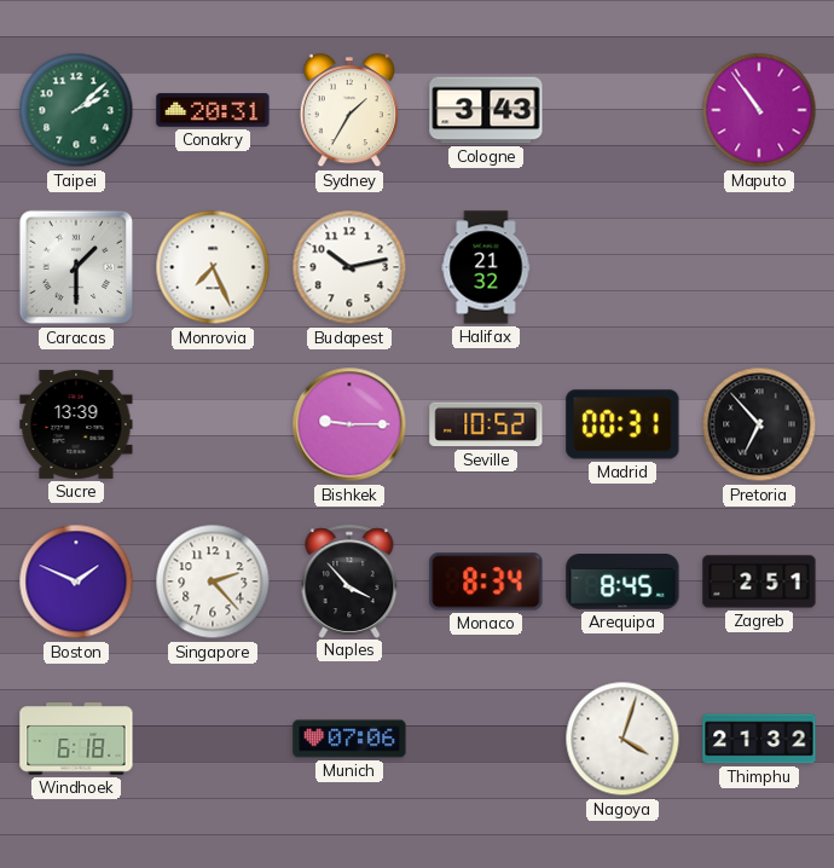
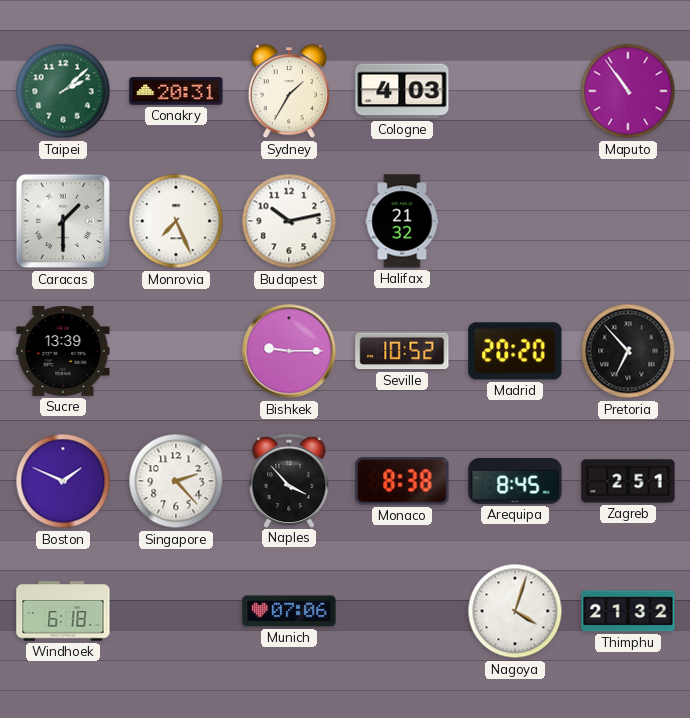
Cologne: 3:43 -> 4:03 (402, 91)
Madrid: 00:31 -> 20:20 (515, 351)
Monaco: 8:34 -> 8:38 (402, 481)
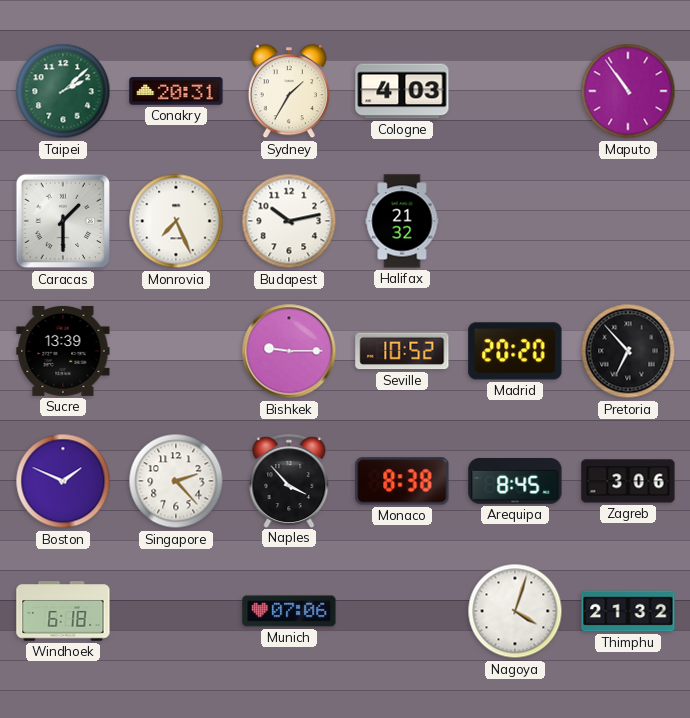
Zagreb: 2:51 -> 3:06 (628, 481)
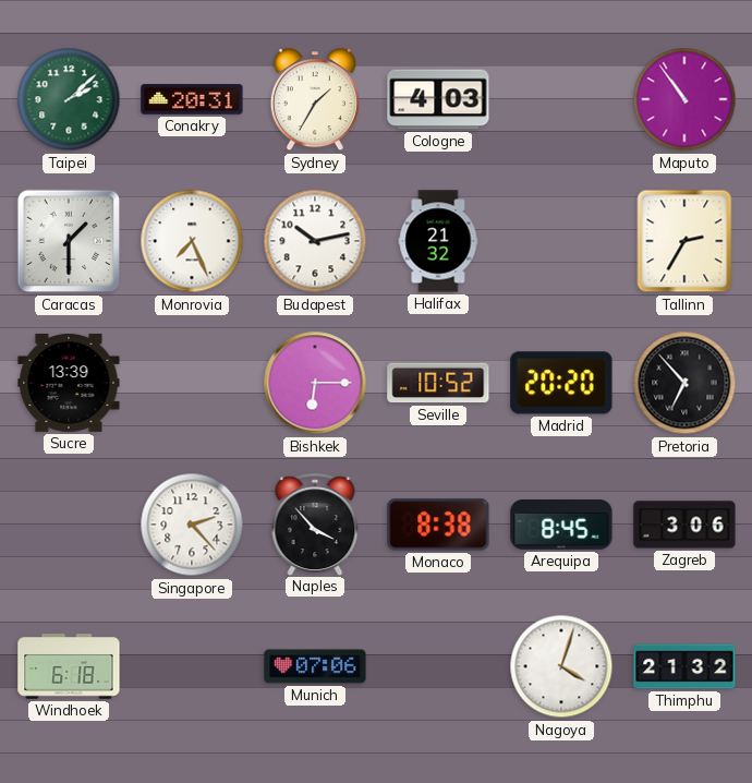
Tallinn: none -> 2:35 (684, 241)
Bishkek: 9:15 -> 6:15 (315, 383)
Boston: 1:49 -> none (63, 481)
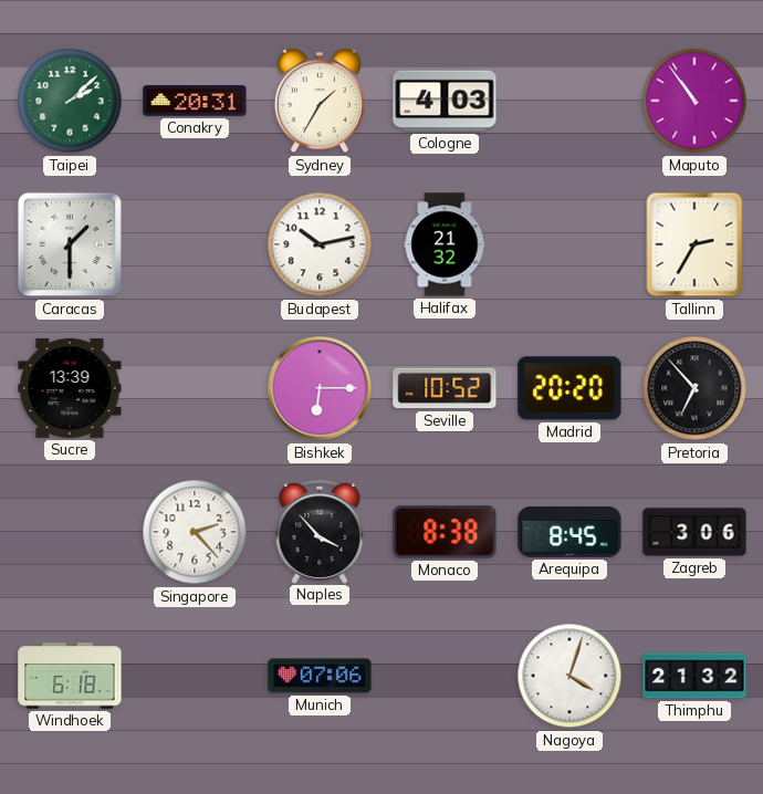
Monrovia: 7:26 -> none (192, 241)
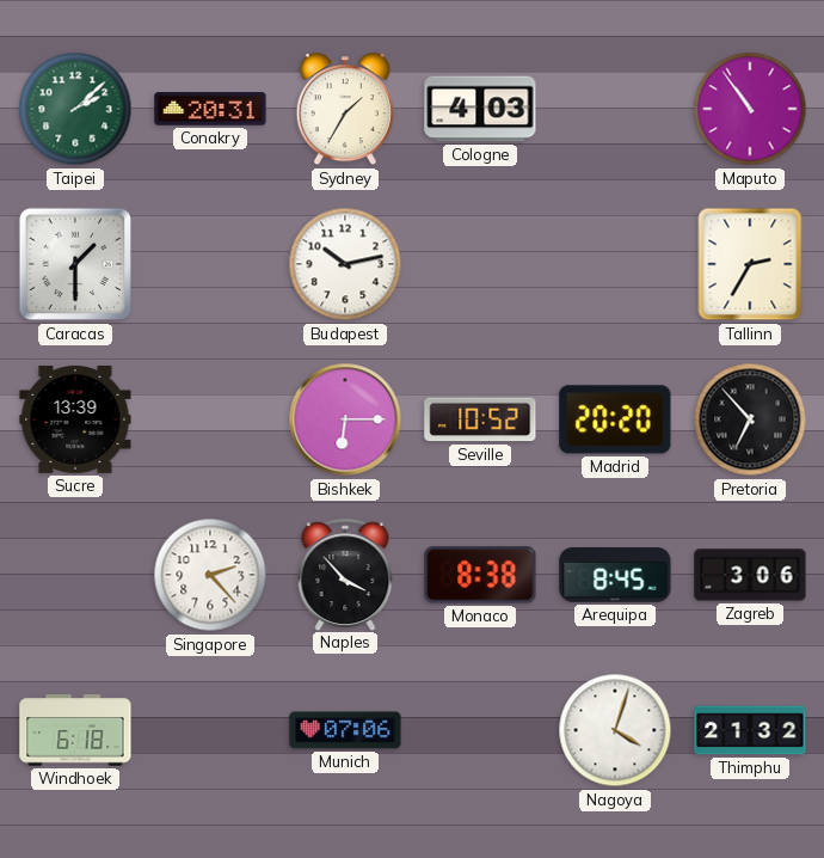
Halifax: 21:32 -> none (445, 244)
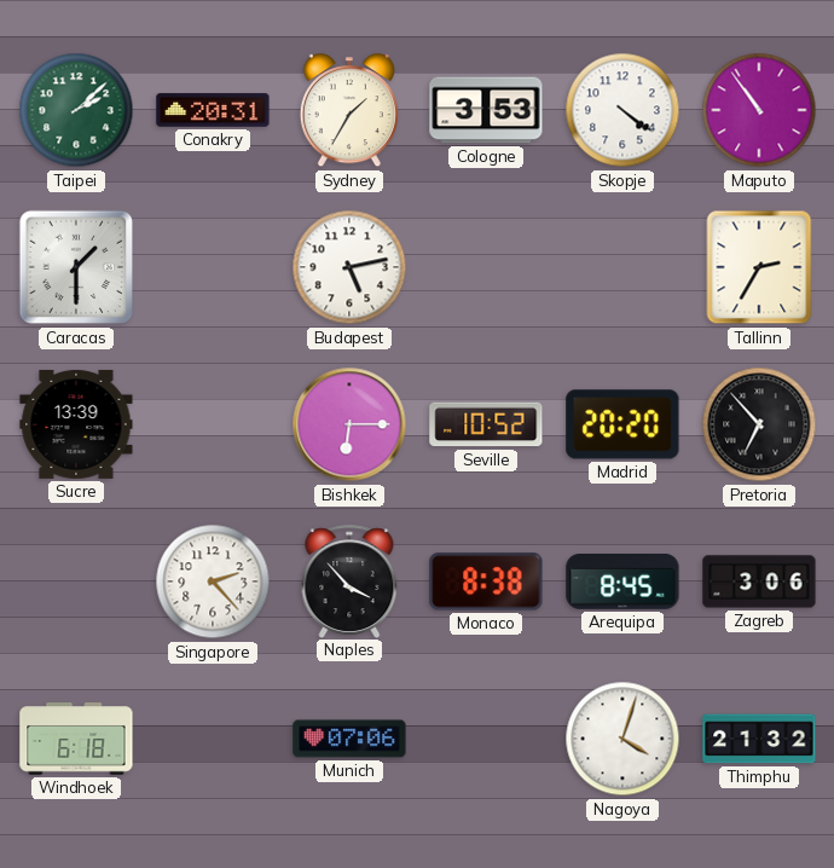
Cologne: 4:03 -> 3:53 (486, 110)
Skopje: none -> 4:21 (622, 110)
Budapest: 10:13 -> 5:13 (349, 267)
